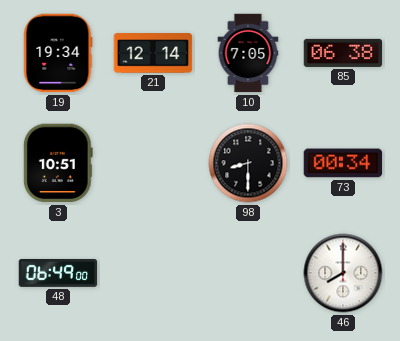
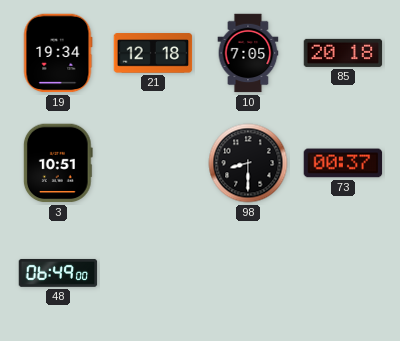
21: 12:14 -> 12:18 (153, 53)
85: 06:38 -> 20:18 (343, 53)
73: 00:34 -> 00:37 (343, 163)
46: 8:00 -> none (343, 273)
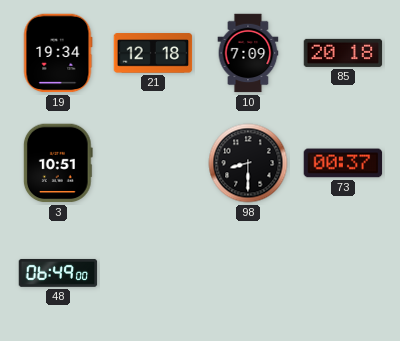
10: 7:05 -> 7:09 (248, 53)
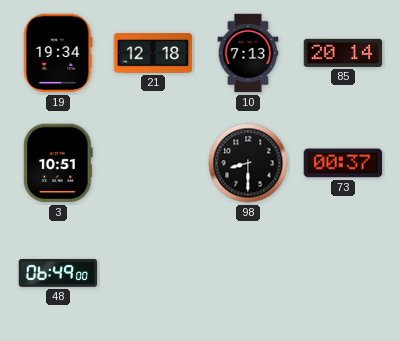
10: 7:09 -> 7:13 (248, 53)
85: 20:18 -> 20:14 (343, 53)
